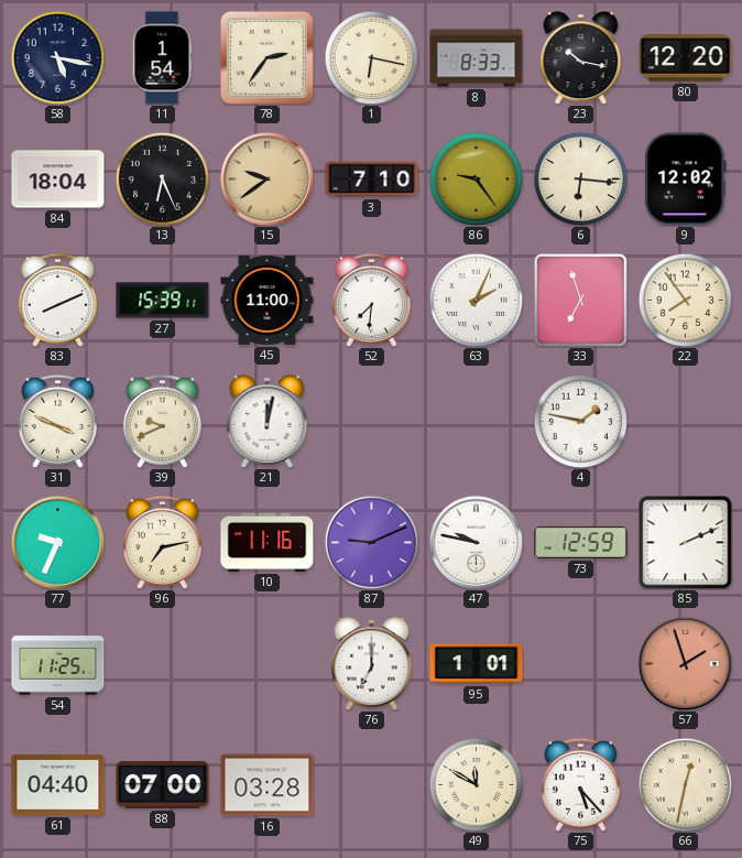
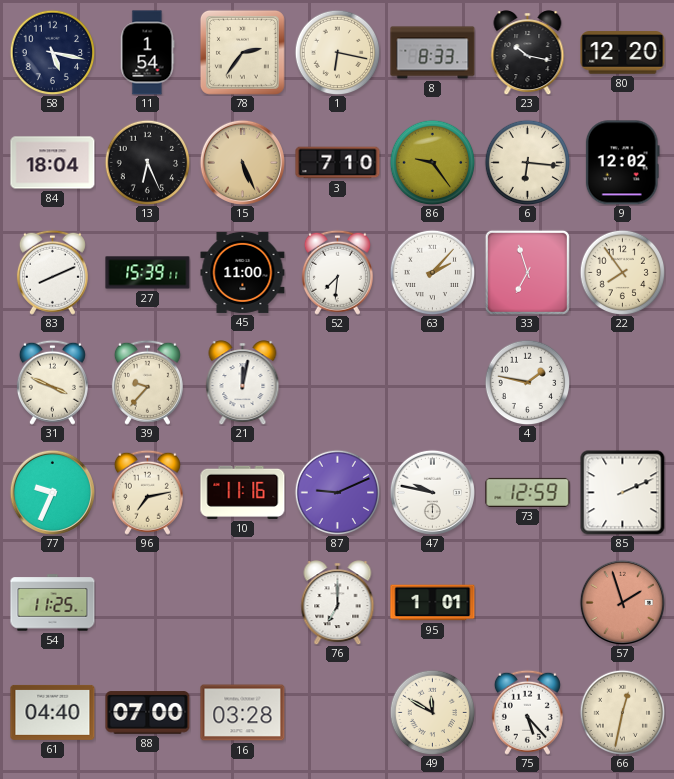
15: 9:39 -> 5:26 (242, 162)
63: 2:04 -> 2:07 (432, 272)
39: 9:41 -> 9:37 (147, 382)
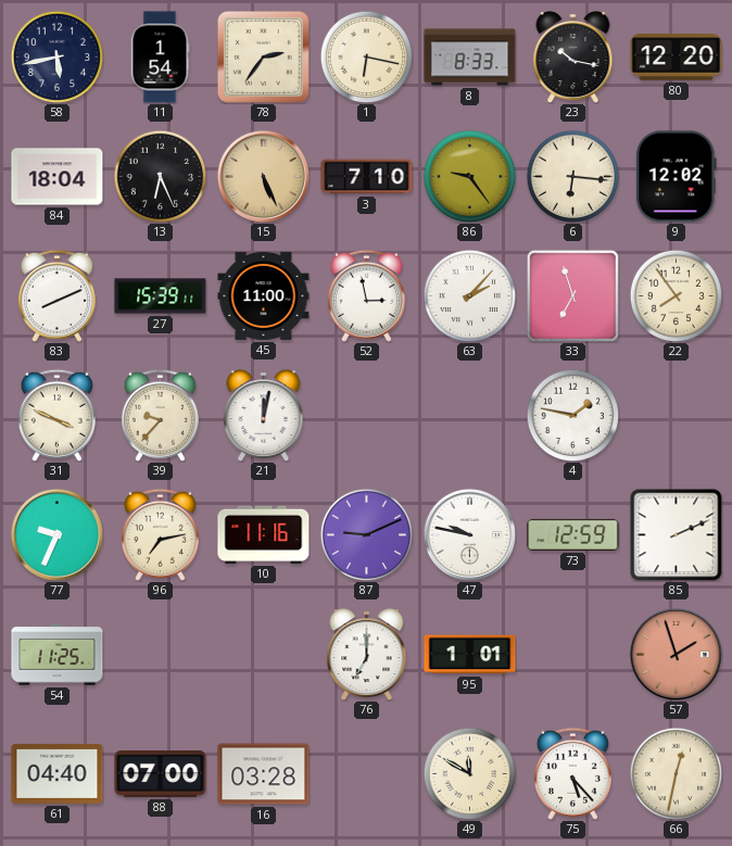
58: 5:17 -> 5:43 (56, 56)
52: 7:31 -> 2:58 (366, 295)
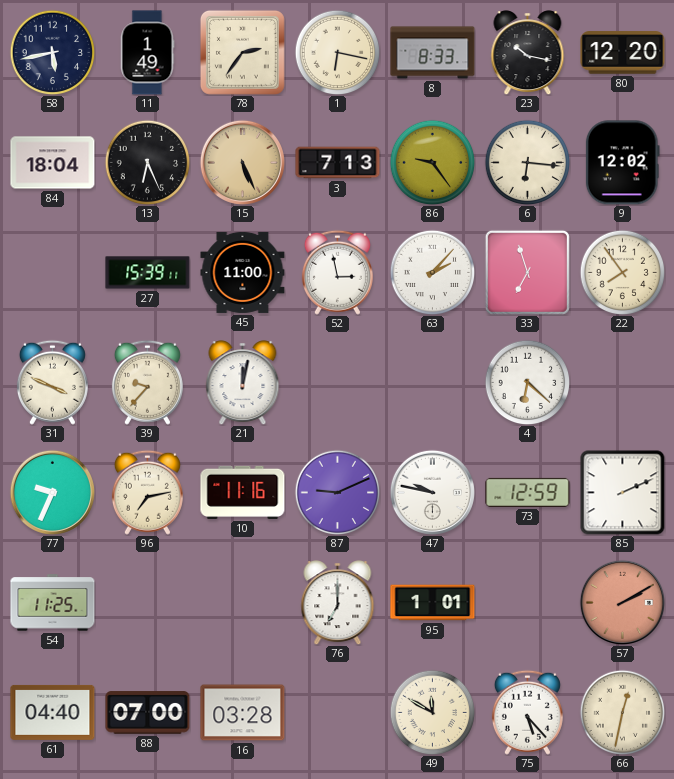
11: 1:54 -> 1:49 (147, 53)
3: 7:10 -> 7:13 (338, 163)
83: 8:11 -> none (56, 295)
4: 1:47 -> 6:22 (527, 382)
57: 1:57 -> 2:10 (622, 602)
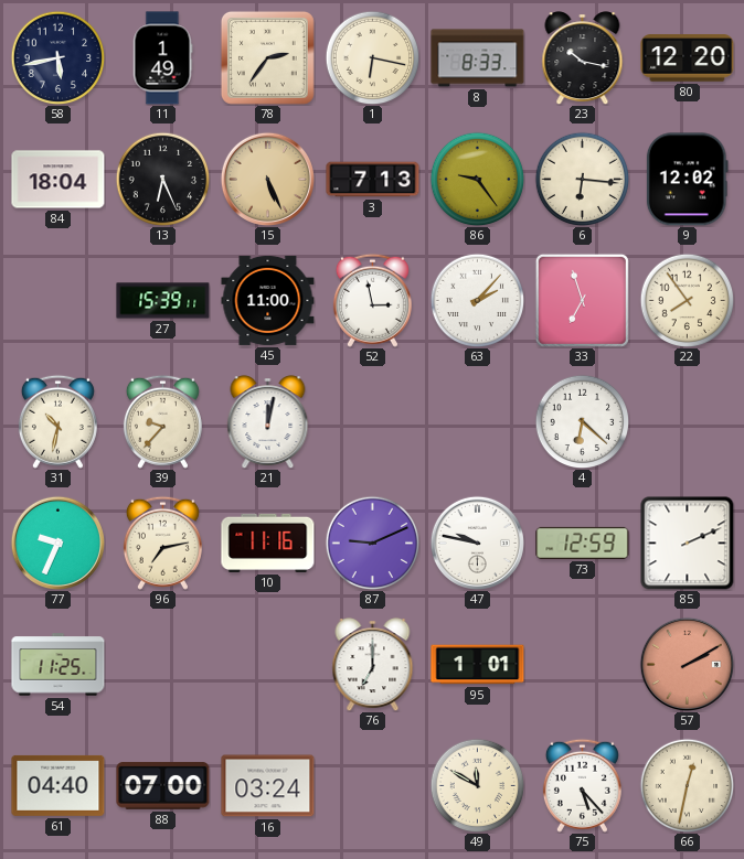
31: 3:49 -> 10:32 (57, 421)
16: 03:28 -> 03:24 (268, 786)
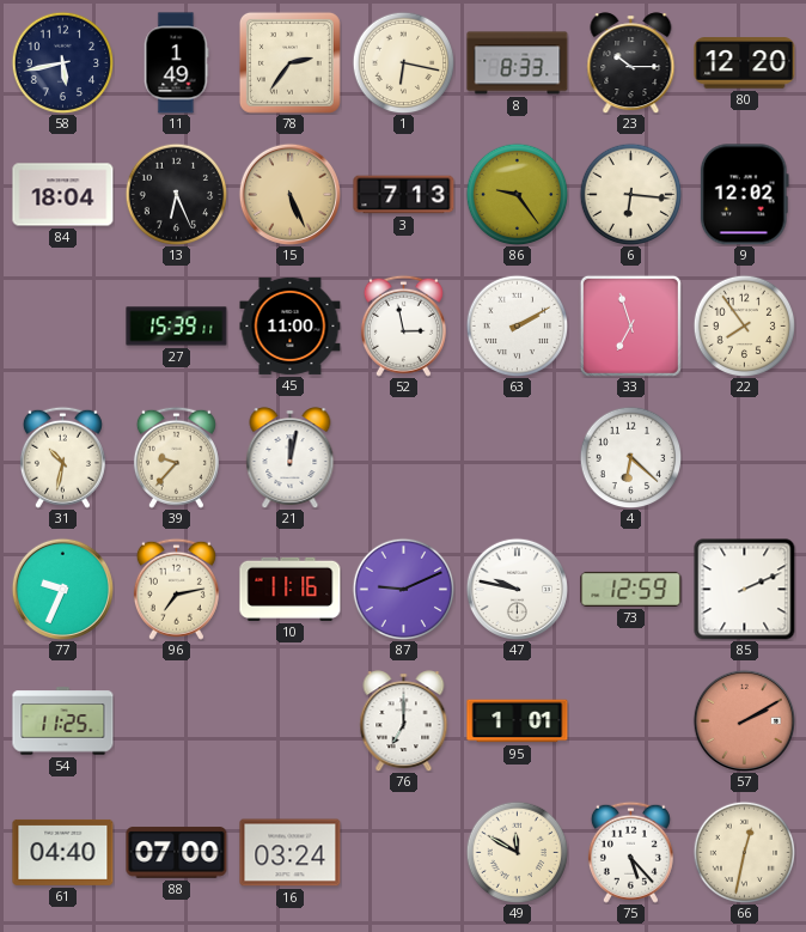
23: 10:17 -> 10:15 (631, 63)
63: 2:07 -> 2:10 (517, 325)
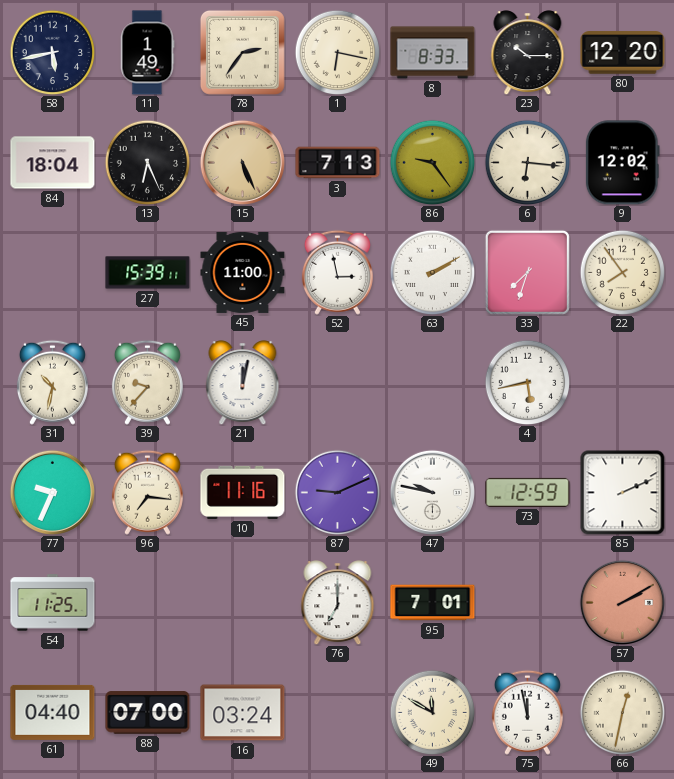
33: 6:57 -> 7:33 (527, 272)
4: 6:22 -> 5:43 (527, 382)
96: 7:13 -> 7:16 (147, 492)
95: 1:01 -> 7:01 (433, 603)
75: 5:23 -> 11:58 (527, 712)
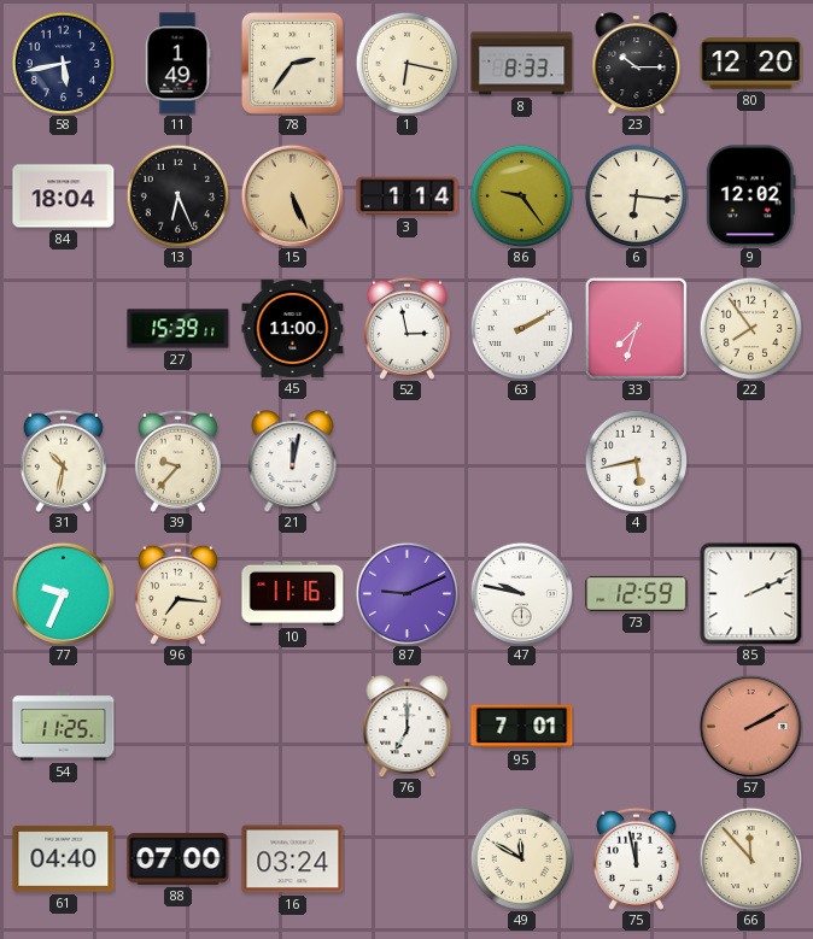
3: 7:13 -> 1:14 (408, 196)
66: 12:32 -> 11:53 (750, 858)
